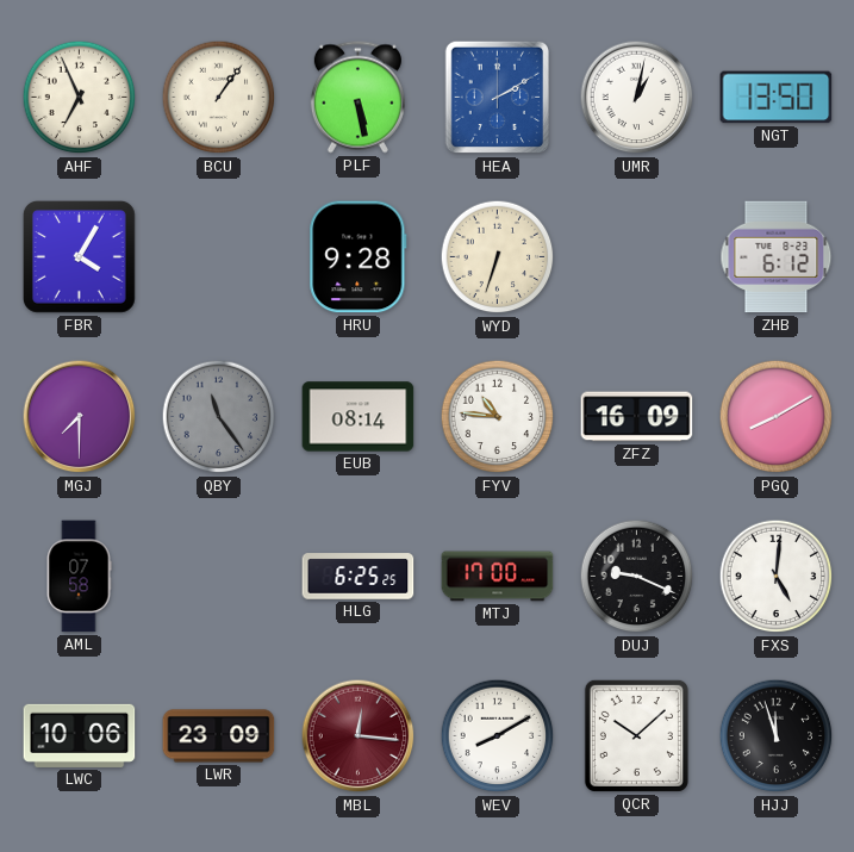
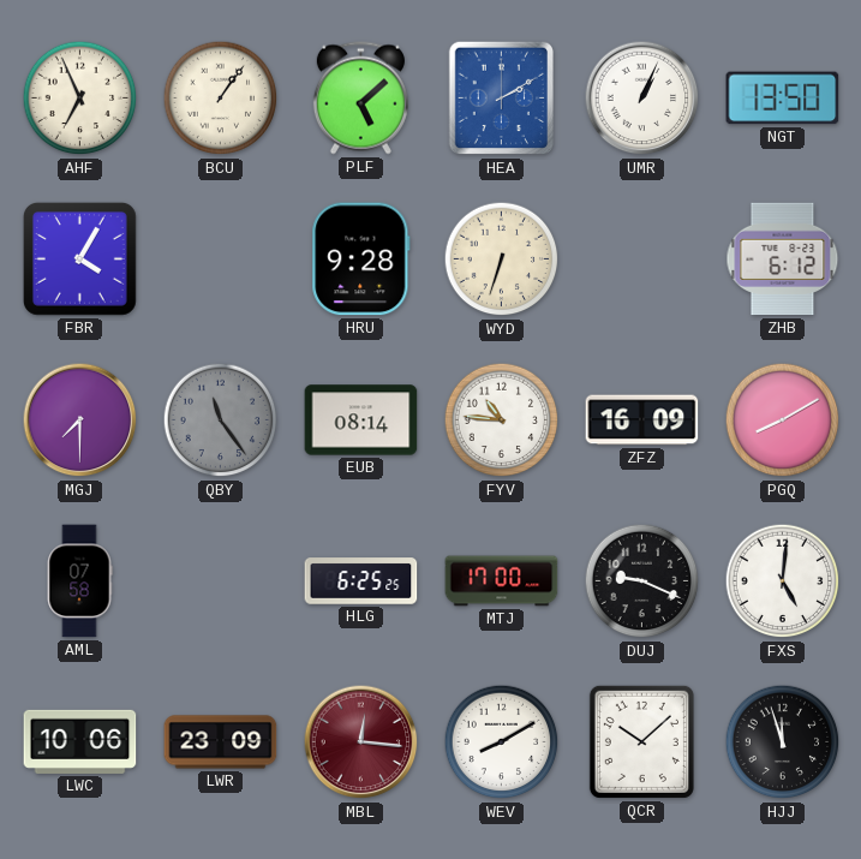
PLF: 5:28 -> 5:08 (360, 99)
UMR: 1:02 -> 1:04 (642, 99)
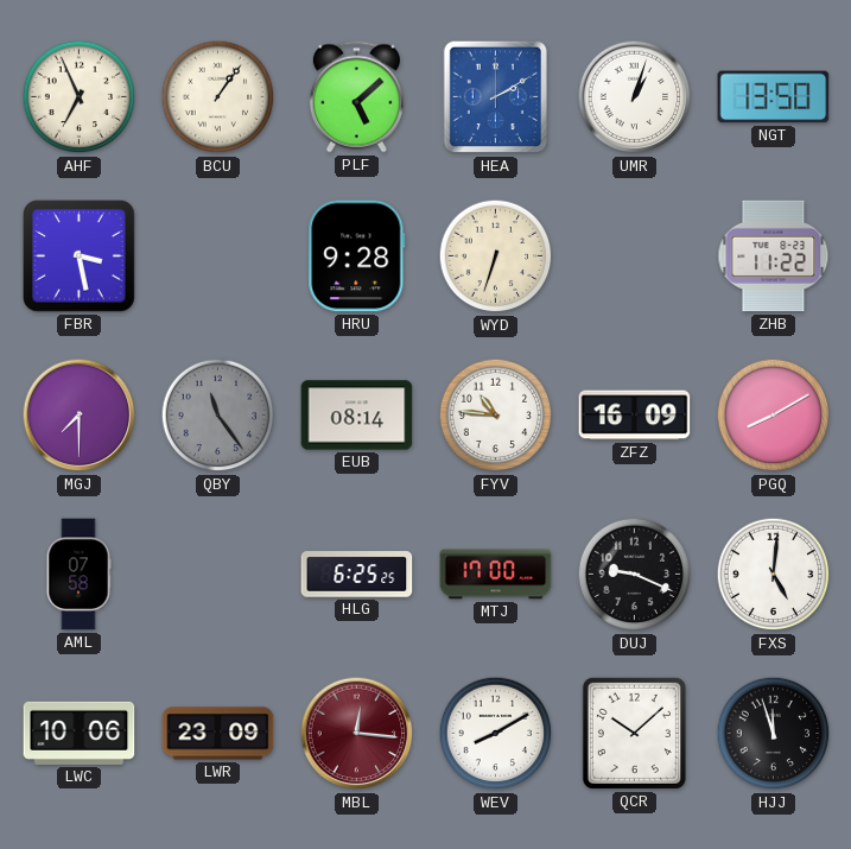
UMR: 1:04 -> 1:03 (635, 97)
FBR: 4:05 -> 3:28 (78, 255)
ZHB: 6:12 -> 11:22 (774, 256)
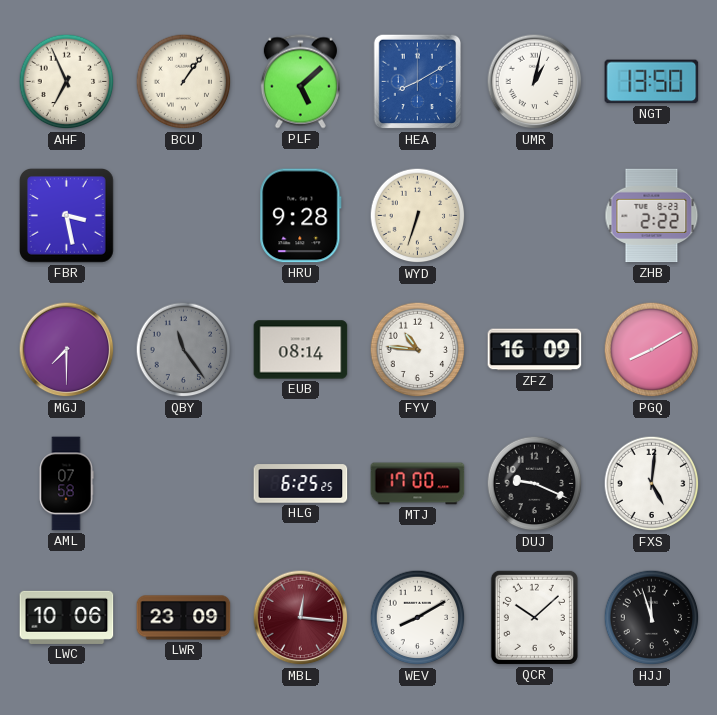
HEA: 2:10 -> 8:10 (418, 82)
UMR: 1:03 -> 1:02 (535, 82)
ZHB: 11:22 -> 2:22 (652, 216)
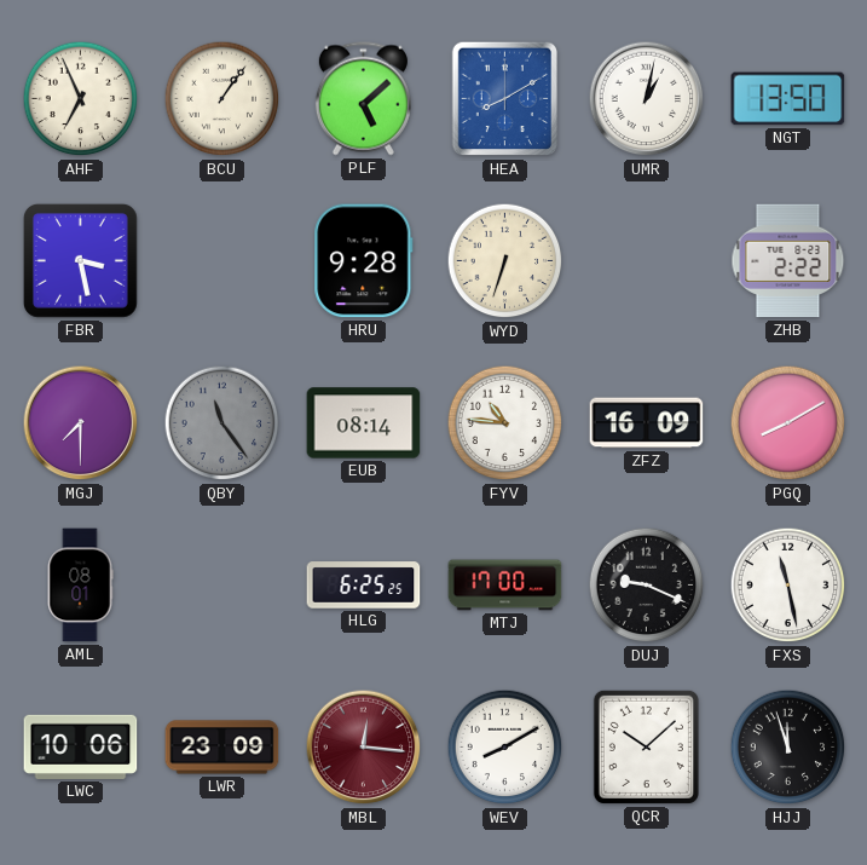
AML: 07:58 -> 08:01 (80, 586)
FXS: 5:01 -> 11:28 (788, 586)
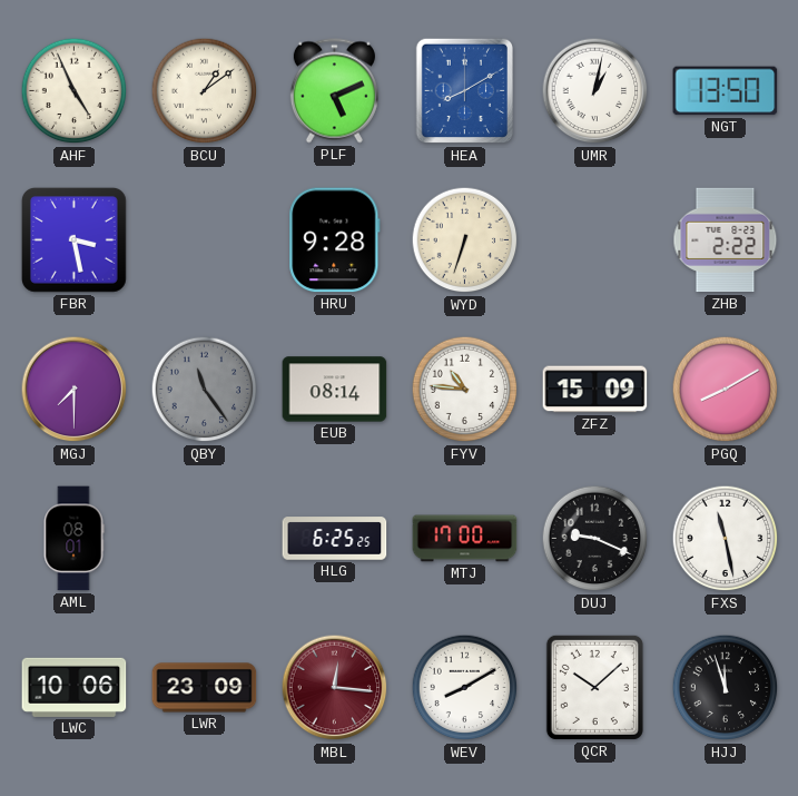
AHF: 6:56 -> 4:56 (75, 91)
BCU: 1:06 -> 1:09 (205, 91)
PLF: 5:08 -> 5:11 (334, 91)
ZFZ: 16:09 -> 15:09 (595, 390)
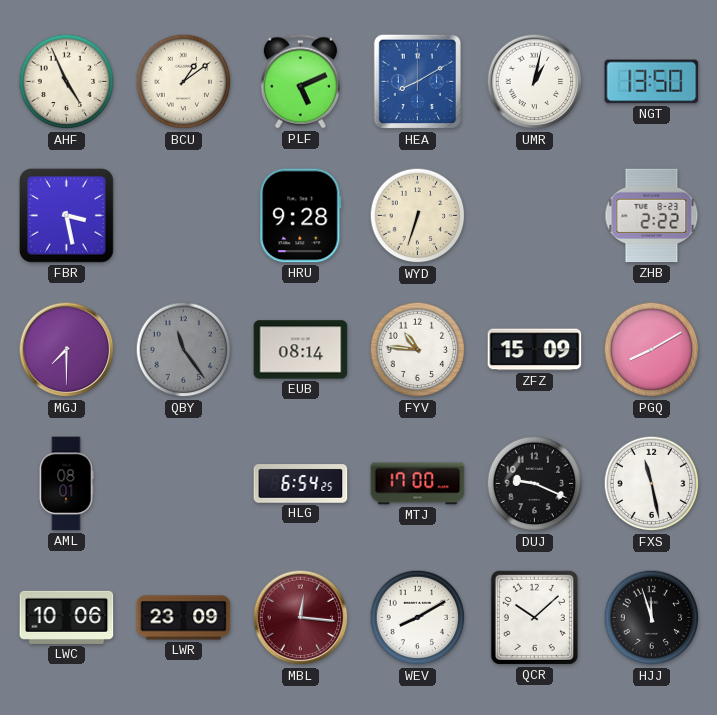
HLG: 6:25 -> 6:54 (301, 484)
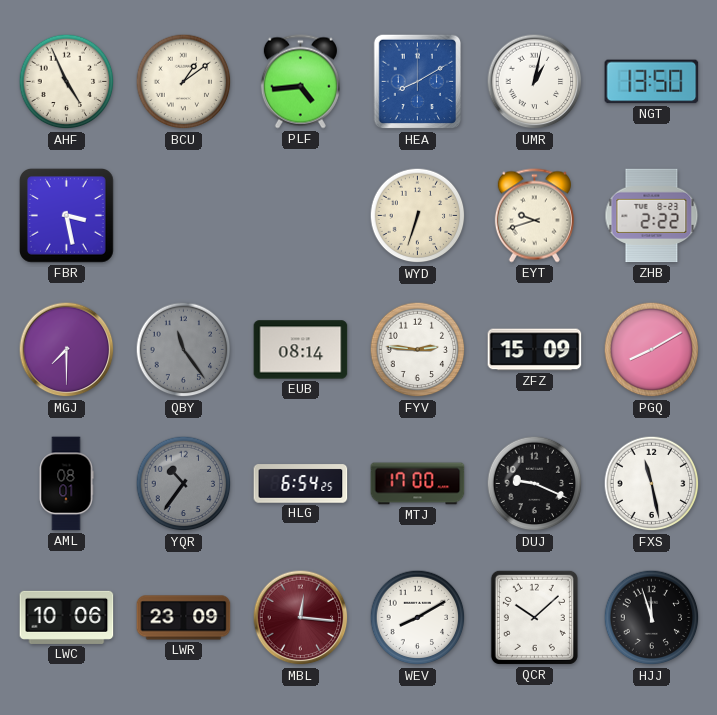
PLF: 5:11 -> 4:44 (300, 82)
HRU: 9:28 -> none (301, 216)
EYT: none -> 9:42 (534, 216)
FYV: 10:46 -> 2:46 (418, 350)
YQR: none -> 10:36 (184, 484)
